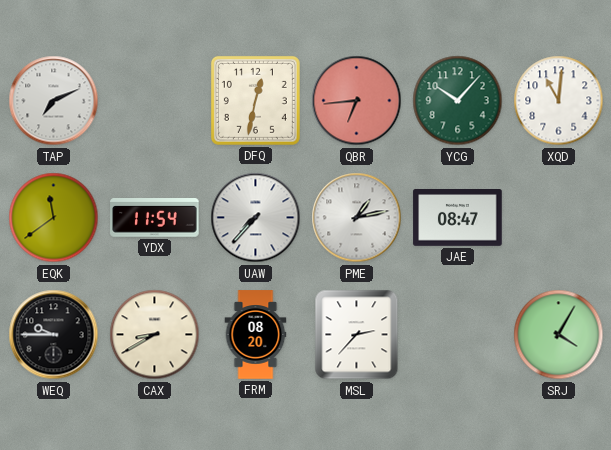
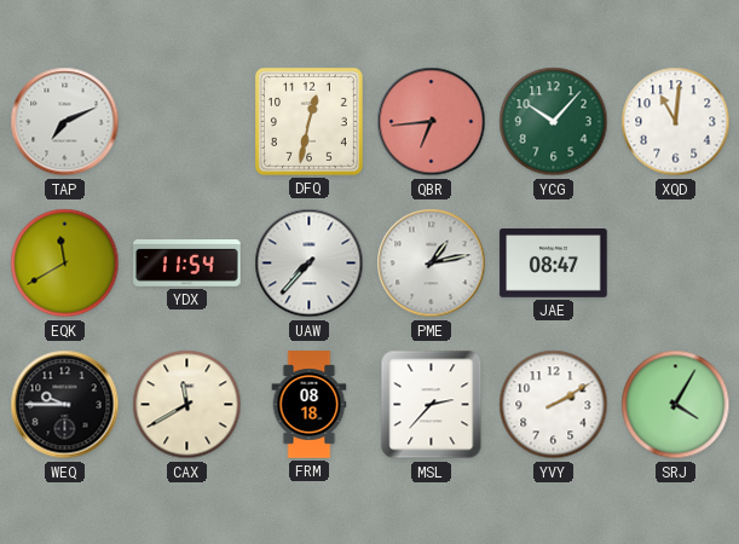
EQK: 11:39 -> 11:40 (65, 264)
CAX: 8:40 -> 11:40 (187, 405)
FRM: 08:20 -> 08:18 (310, 405)
YVY: none -> 2:10 (554, 405)
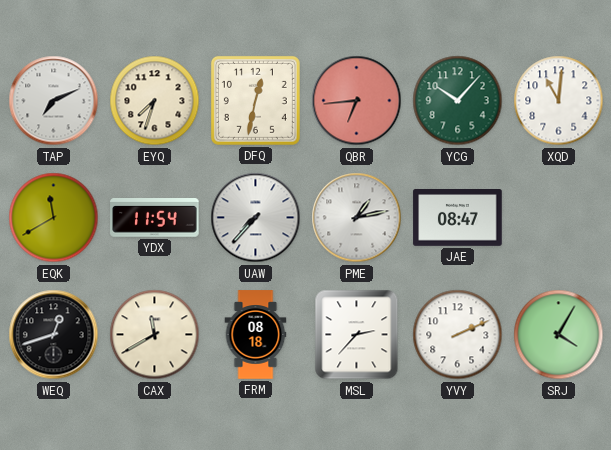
EYQ: none -> 7:33 (155, 101)
WEQ: 9:45 -> 12:42 (54, 335)
YVY: 2:10 -> 2:11 (458, 335)
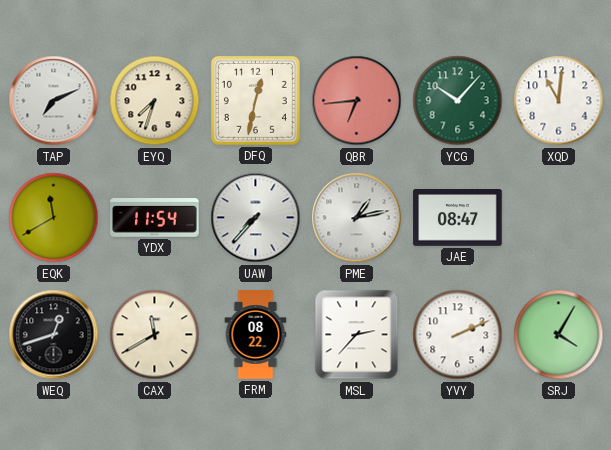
FRM: 08:18 -> 08:22 (256, 335)
